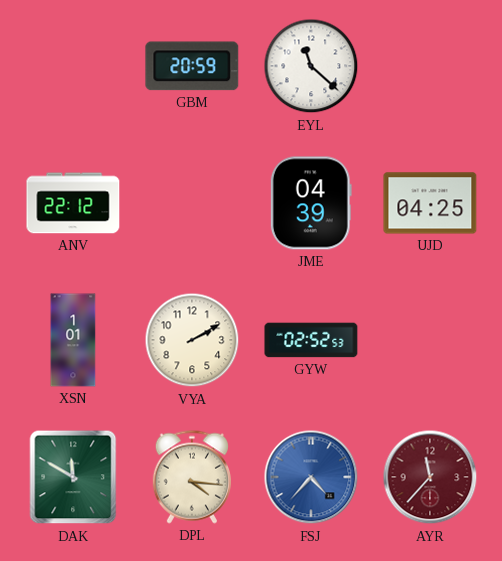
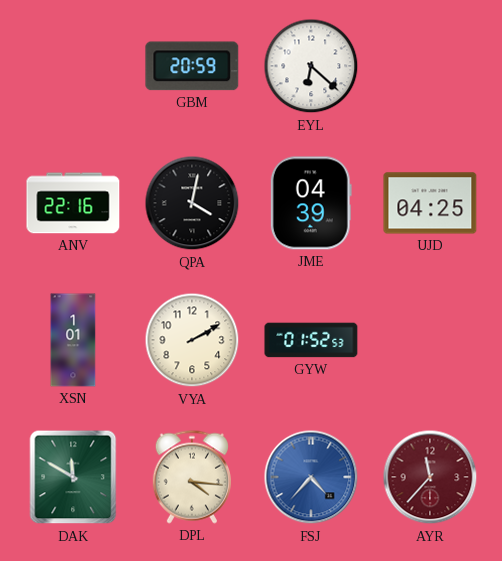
EYL: 11:22 -> 6:22 (311, 66)
ANV: 22:12 -> 22:16 (73, 203)
QPA: none -> 4:02 (192, 203)
GYW: 02:52 -> 01:52 (311, 340)
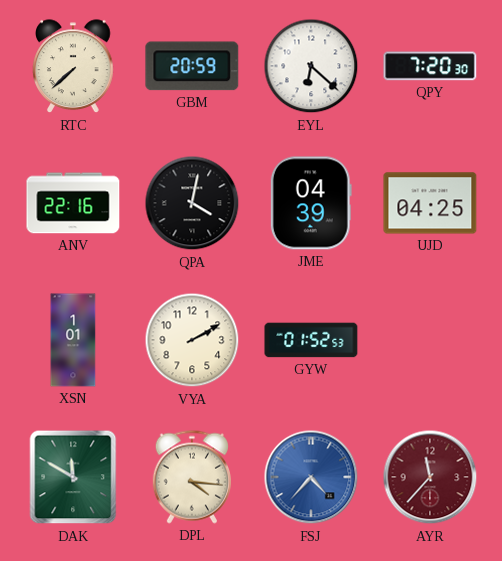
RTC: none -> 7:38 (73, 67)
QPY: none -> 7:20 (430, 66)
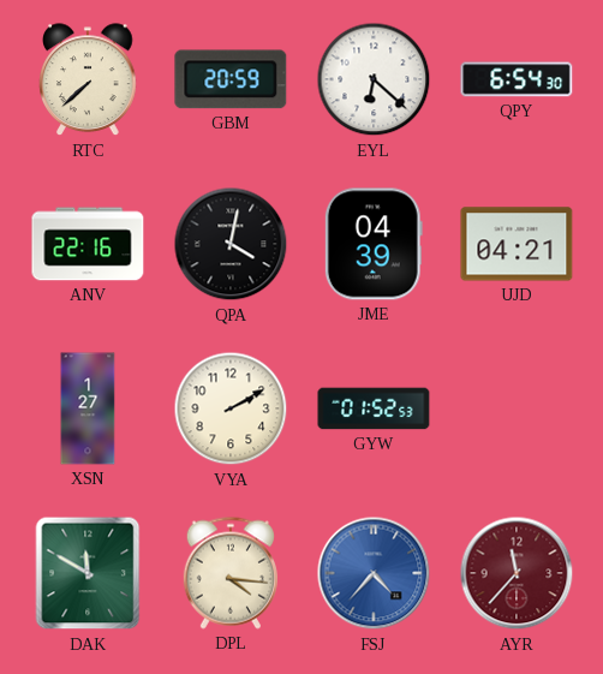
QPY: 7:20 -> 6:54 (517, 79)
UJD: 04:25 -> 04:21 (517, 244)
XSN: 1:01 -> 1:27 (88, 408)
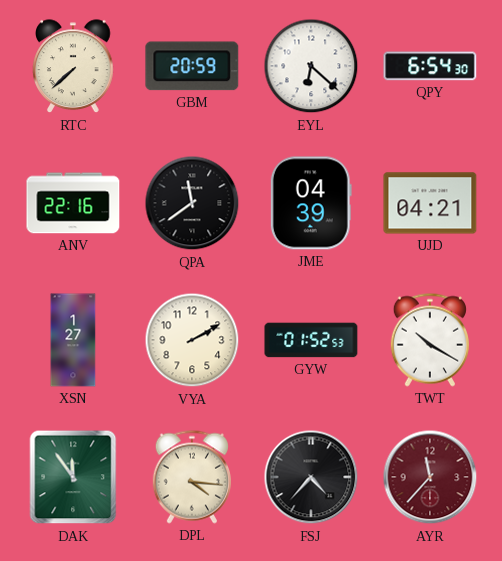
QPA: 4:02 -> 11:39 (192, 203)
TWT: none -> 10:20 (430, 340)
DAK: 11:50 -> 11:54 (73, 477)
FSJ dial: blue -> black (311, 477)
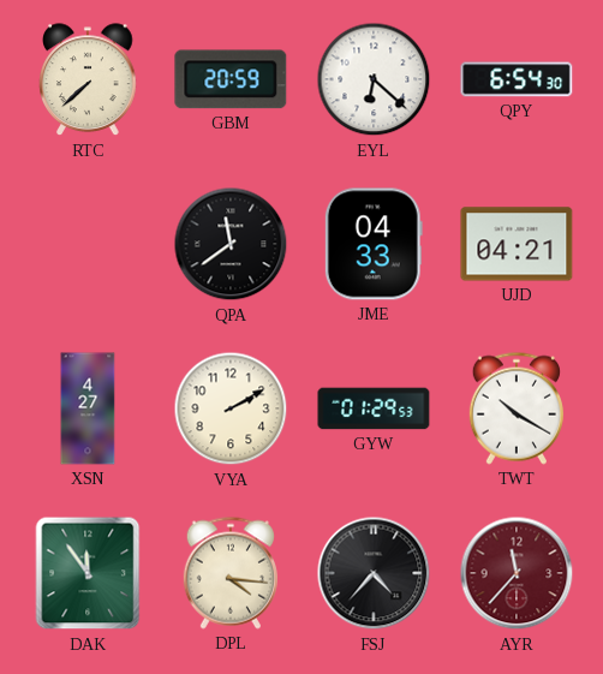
ANV: 22:16 -> none (73, 203)
JME: 04:39 -> 04:33 (374, 244)
XSN: 1:27 -> 4:27 (88, 408)
GYW: 01:52 -> 01:29 (374, 408)
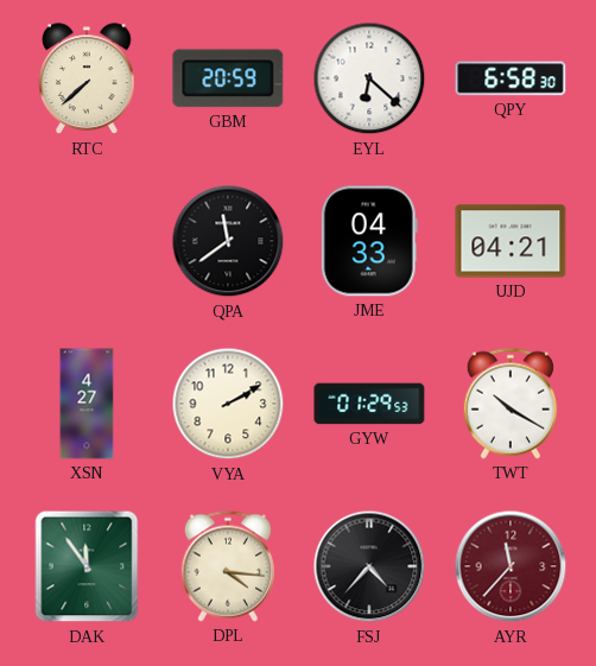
QPY: 6:54 -> 6:58 (511, 78)
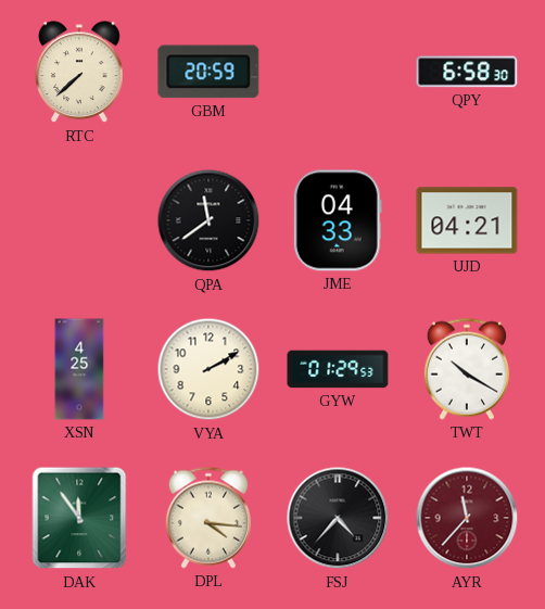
EYL: 6:22 -> none (369, 78)
XSN: 4:27 -> 4:25 (79, 369)
